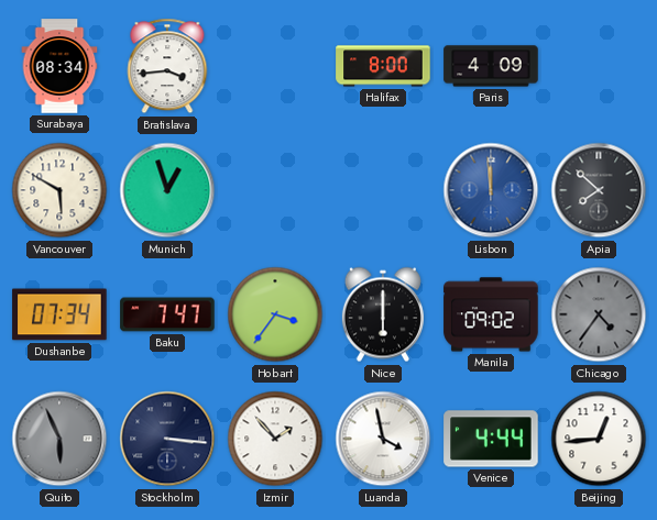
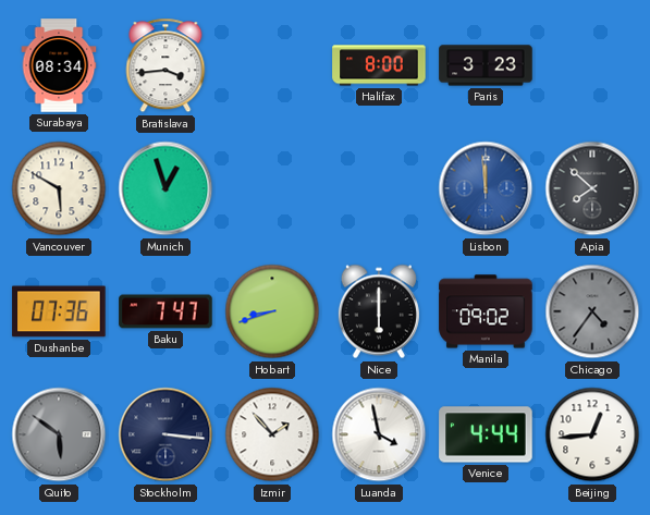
Paris: 4:09 -> 3:23 (486, 65)
Dushanbe: 07:34 -> 07:36 (59, 311)
Hobart: 3:36 -> 8:42 (272, 311)
Quito: 5:56 -> 5:51 (59, 434)
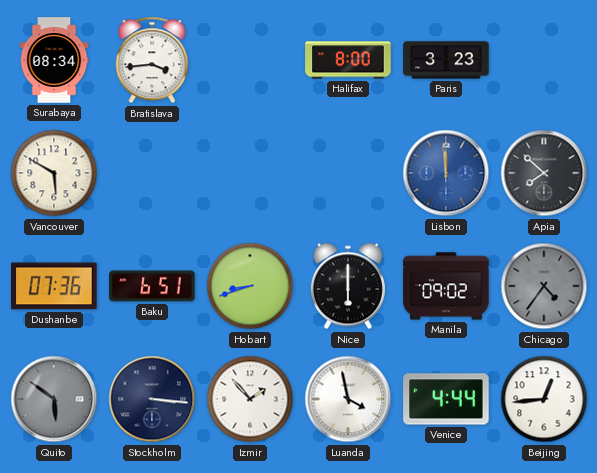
Munich: 12:57 -> none (165, 188)
Baku: 7:47 -> 6:51 (152, 286)
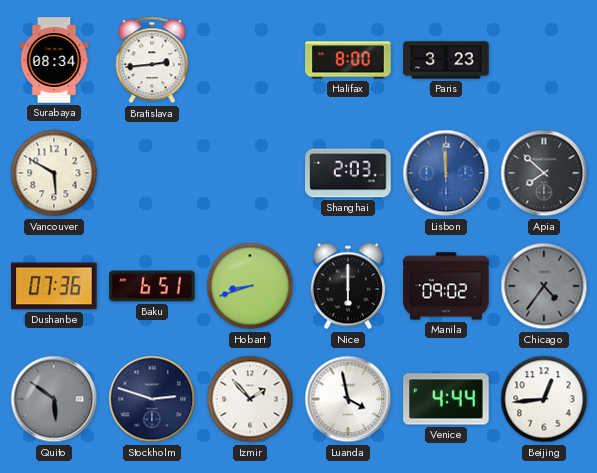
Bratislava: 3:44 -> 2:44 (152, 60)
Shanghai: none -> 2:03 (348, 173)
Stockholm: 3:16 -> 2:48 (152, 399)
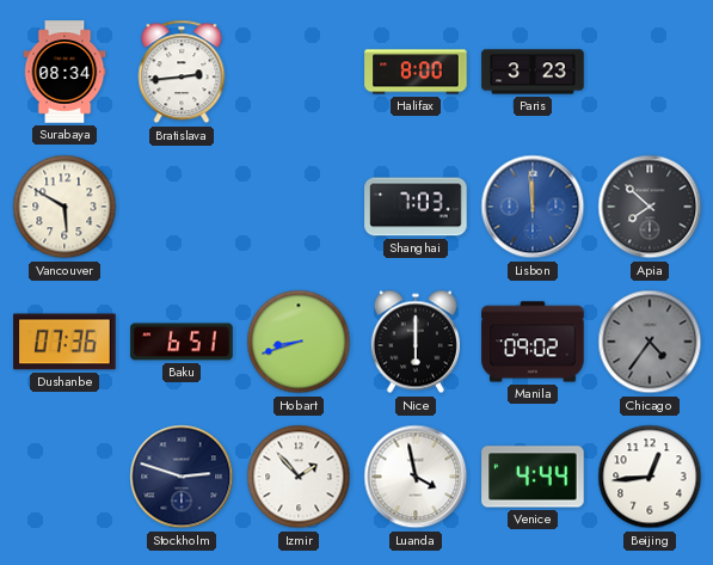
Shanghai: 2:03 -> 7:03 (416, 207)
Quito: 5:51 -> none (54, 399)
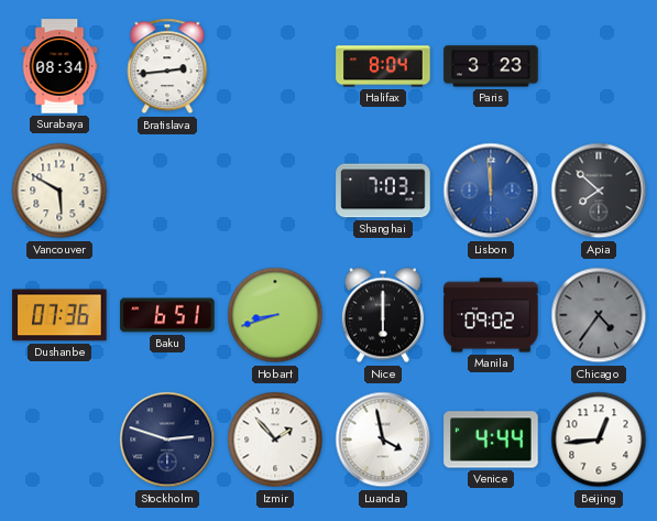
Halifax: 8:00 -> 8:04 (383, 66)
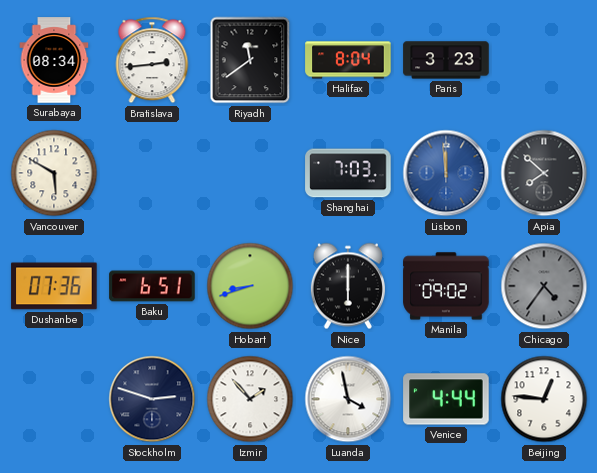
Riyadh: none -> 11:39 (250, 60)
Beijing: 12:44 -> 12:46 (544, 399)
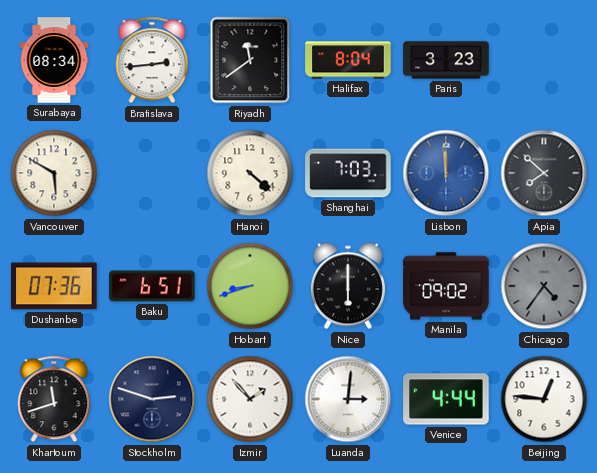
Hanoi: none -> 4:22 (250, 173)
Khartoum: none -> 11:42 (54, 399)
Luanda: 3:58 -> 3:01 (348, 399)
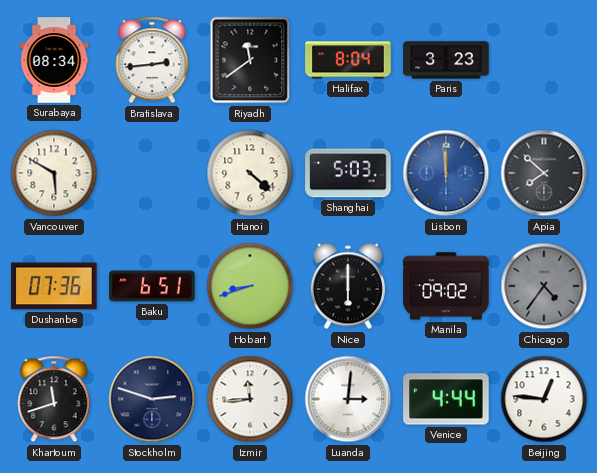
Shanghai: 7:03 -> 5:03 (348, 173)
Izmir: 1:53 -> 11:44 (250, 399)
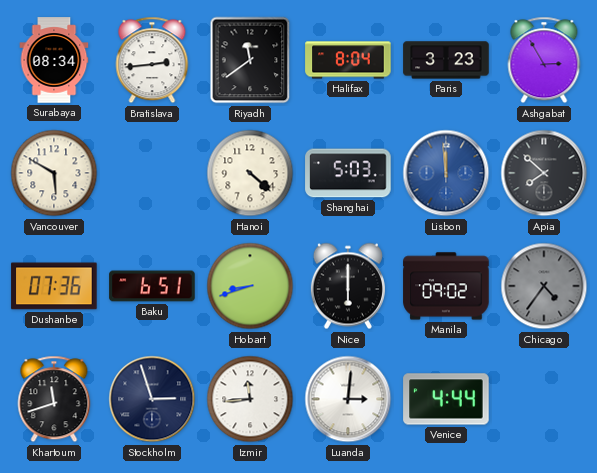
Ashgabat: none -> 2:55 (544, 60)
Stockholm: 2:48 -> 2:57 (152, 399)
Beijing: 12:46 -> none (544, 399)
